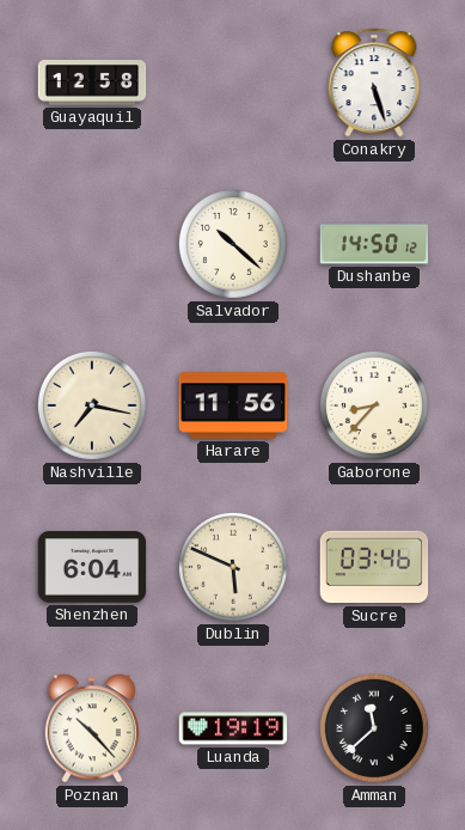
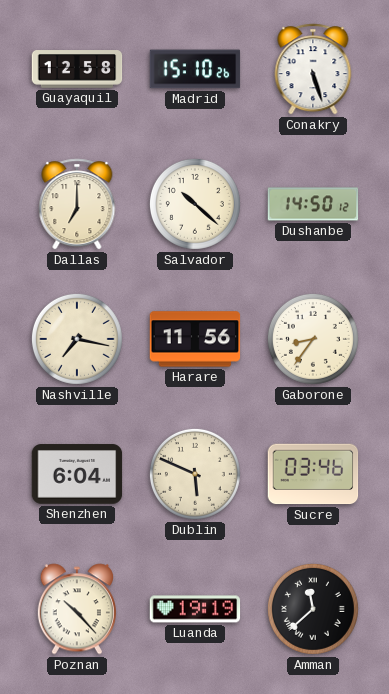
Madrid: none -> 15:10 (195, 69)
Dallas: none -> 7:00 (77, 204)
Gaborone: 8:37 -> 8:36 (313, 339)
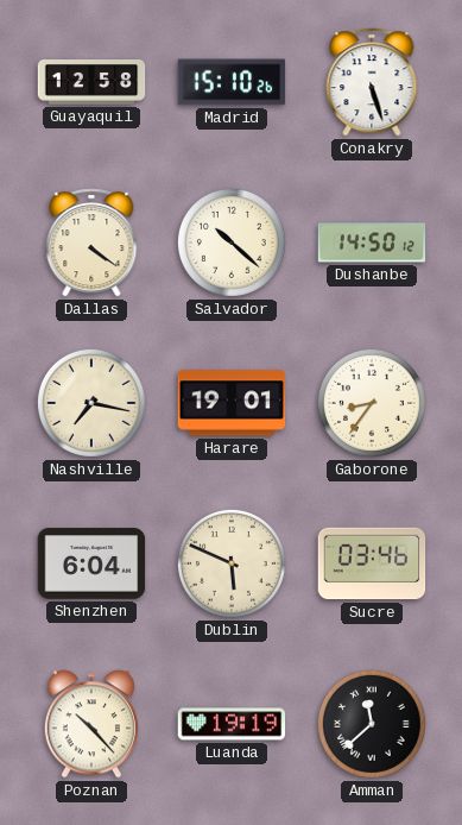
Dallas: 7:00 -> 4:21 (91, 243)
Harare: 11:56 -> 19:01 (232, 403)
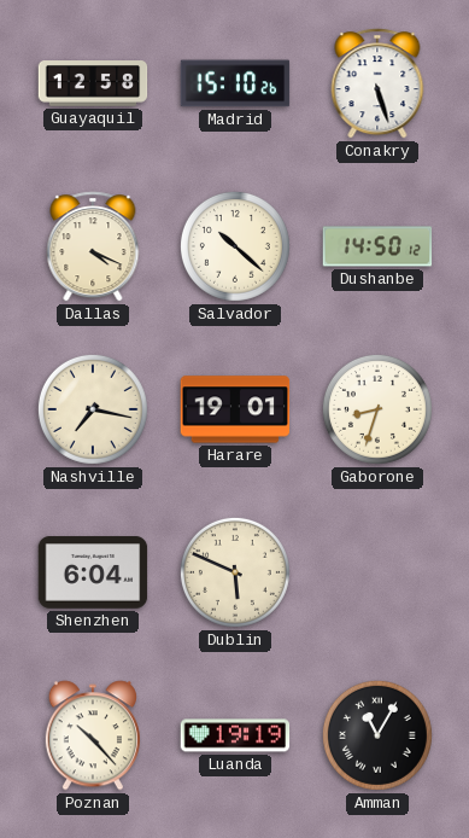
Dallas: 4:21 -> 4:19 (93, 246)
Gaborone: 8:36 -> 8:33 (377, 409)
Sucre: 03:46 -> none (372, 563)
Amman: 11:38 -> 11:05 (377, 735)
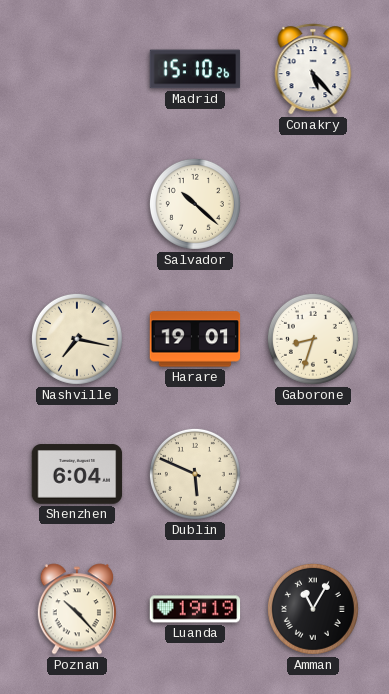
Guayaquil: 12:58 -> none (93, 83)
Conakry: 5:27 -> 5:23 (313, 69)
Dallas: 4:19 -> none (93, 246)
Dushanbe: 14:50 -> none (377, 246)
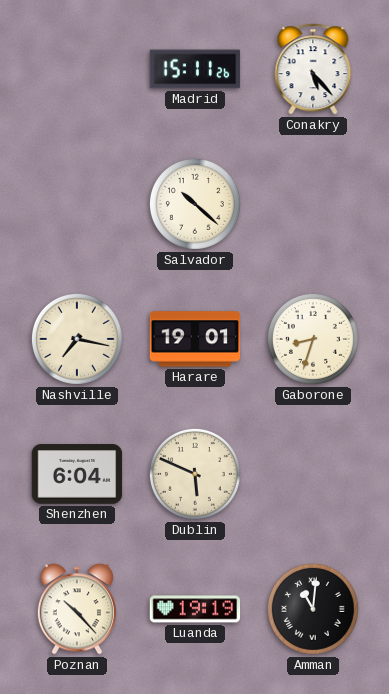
Madrid: 15:10 -> 15:11 (195, 69)
Amman: 11:05 -> 11:01 (313, 609)
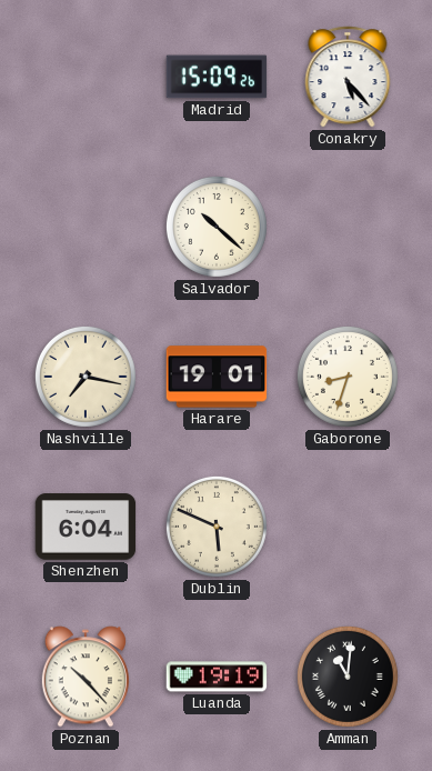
Madrid: 15:11 -> 15:09 (217, 77)
